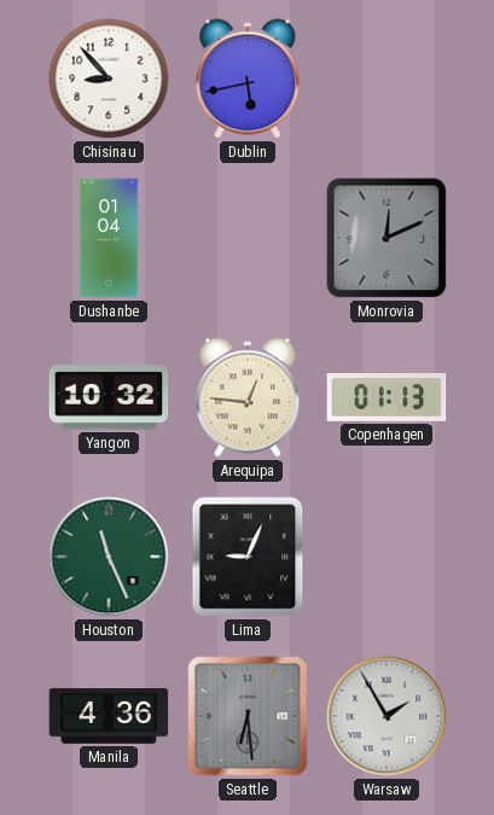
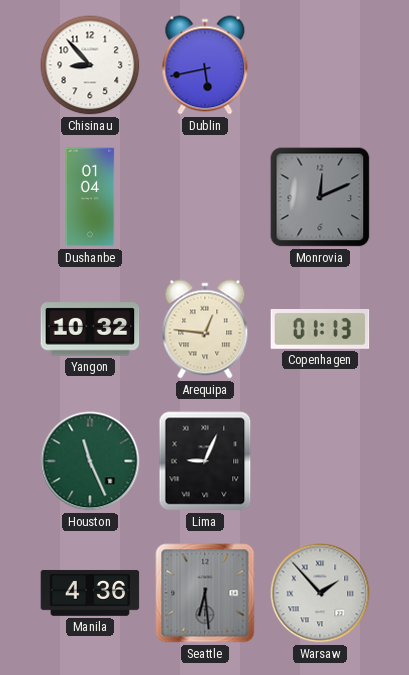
Warsaw: 1:55 -> 1:53 (320, 593)
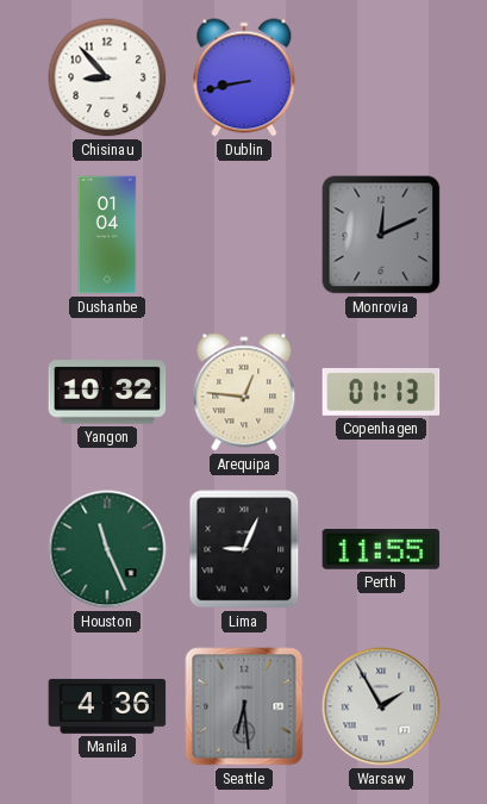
Dublin: 5:43 -> 8:43 (244, 77)
Perth: none -> 11:55 (381, 550)
Warsaw: 1:53 -> 1:55 (381, 706)
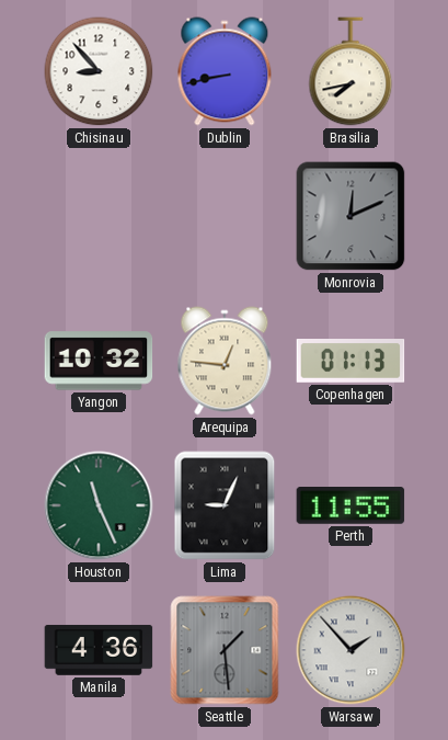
Brasilia: none -> 7:43 (351, 71)
Dushanbe: 01:04 -> none (107, 235)
Seattle: 6:29 -> 1:29 (225, 650)
Warsaw: 1:55 -> 1:53 (351, 650)
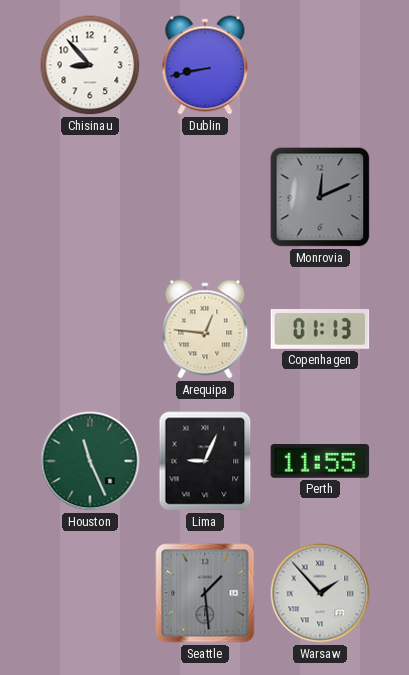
Brasilia: 7:43 -> none (351, 71)
Yangon: 10:32 -> none (99, 361)
Manila: 4:36 -> none (99, 650)
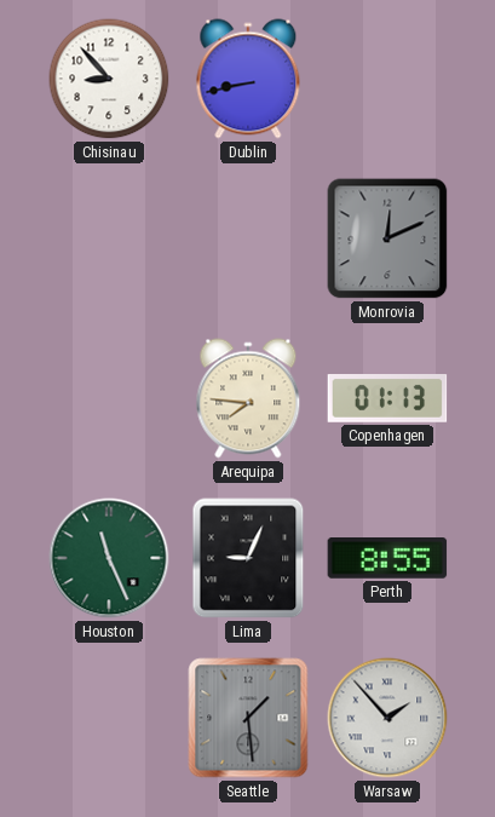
Arequipa: 12:46 -> 7:46 (248, 398)
Perth: 11:55 -> 8:55 (387, 559)
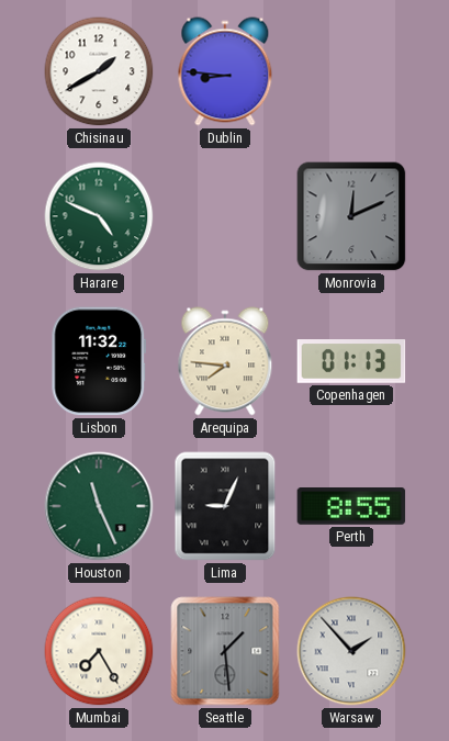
Chisinau: 8:53 -> 1:40 (99, 71)
Dublin: 8:43 -> 8:46 (225, 71)
Harare: none -> 4:49 (99, 216)
Lisbon: none -> 11:32 (99, 361)
Mumbai: none -> 7:25 (99, 651)
